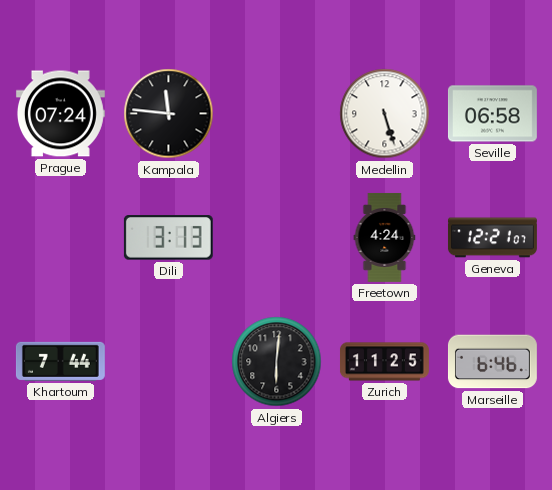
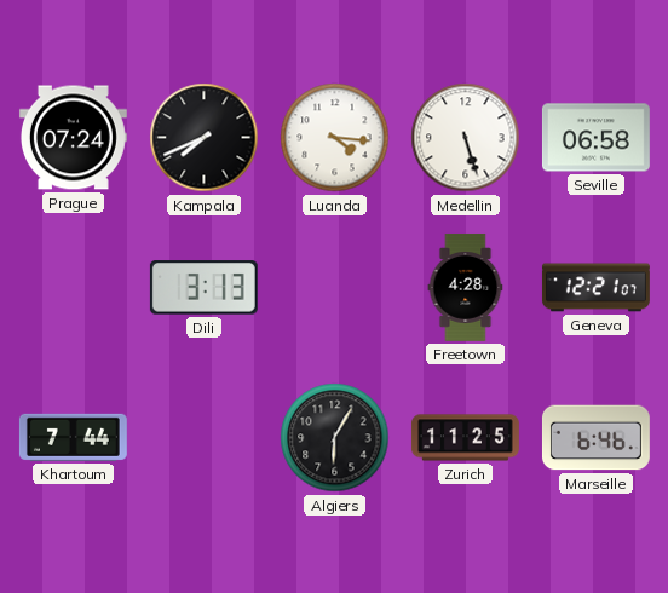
Kampala: 11:46 -> 7:41 (205, 138)
Luanda: none -> 4:16 (335, 138)
Freetown: 4:24 -> 4:28 (466, 287)
Algiers: 6:01 -> 6:05 (335, 438)
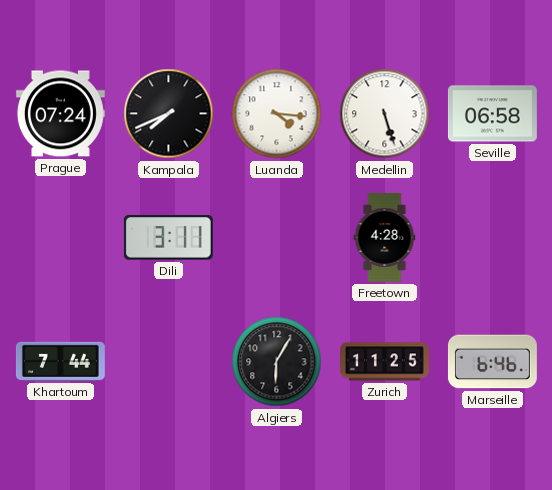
Dili: 3:13 -> 3:11 (168, 238)
Geneva: 12:21 -> none (595, 288)
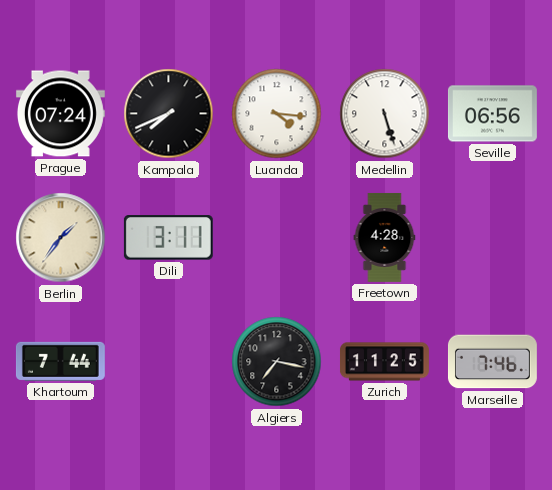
Seville: 06:58 -> 06:56 (492, 114)
Berlin: none -> 1:36 (61, 238)
Algiers: 6:05 -> 7:17 (277, 362)
Marseille: 6:46 -> 7:46 (492, 362)
